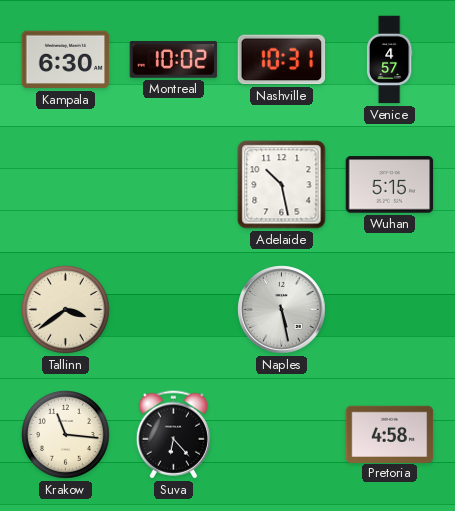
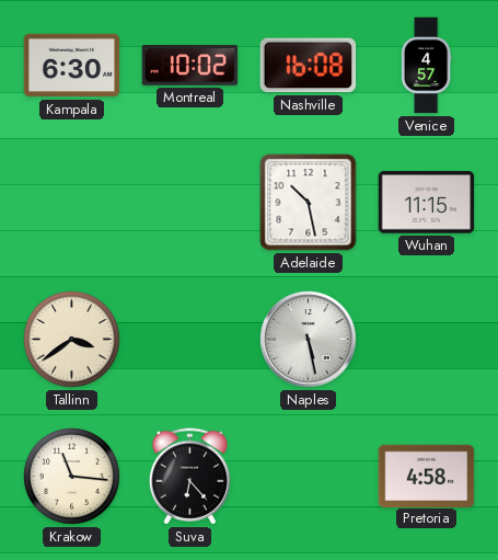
Nashville: 10:31 -> 16:08 (309, 66)
Wuhan: 5:15 -> 11:15 (427, 203)
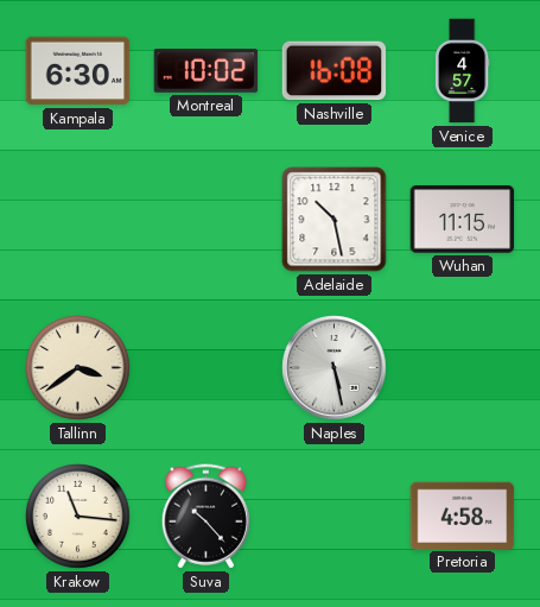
Suva: 6:23 -> 10:23 (205, 517)
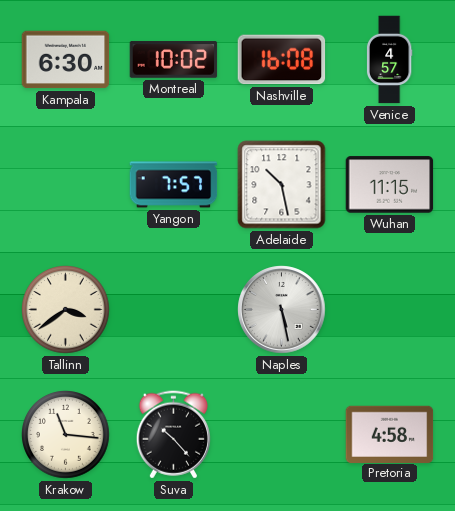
Yangon: none -> 7:57 (174, 185)
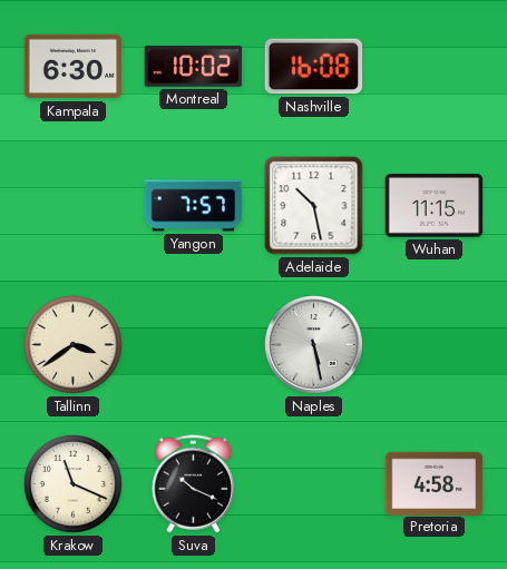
Venice: 4:57 -> none (389, 60)
Krakow: 11:16 -> 11:19 (74, 484)
Suva: 10:23 -> 10:19 (193, 484)
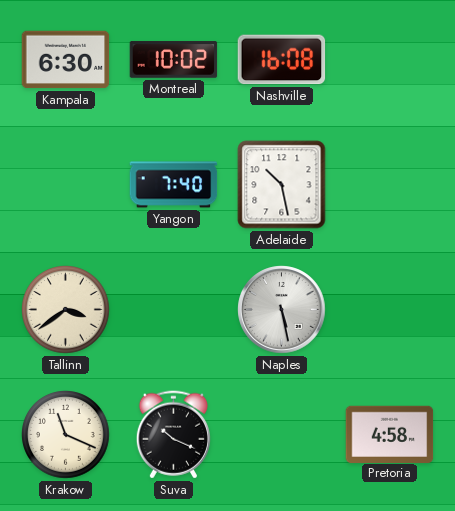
Yangon: 7:57 -> 7:40 (174, 185)
Wuhan: 11:15 -> none (435, 206)
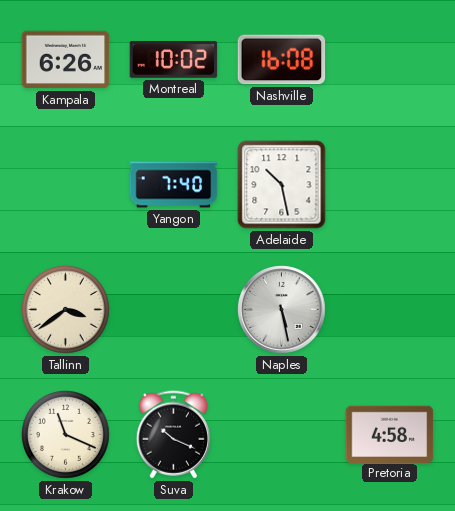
Kampala: 6:30 -> 6:26 (66, 60)
